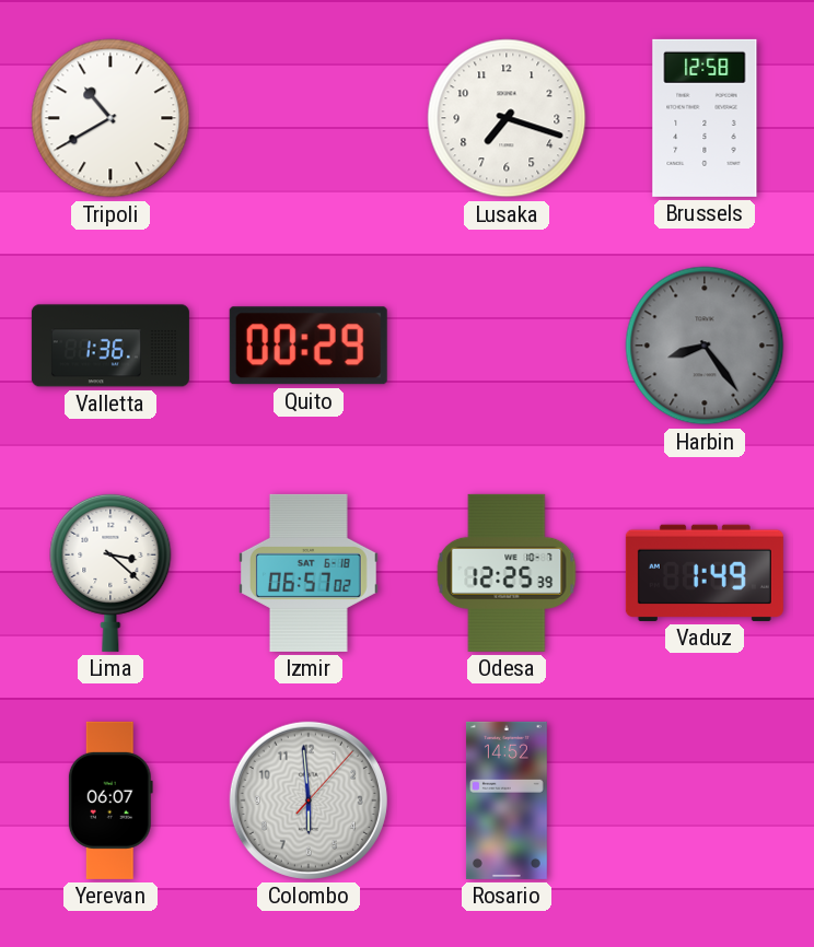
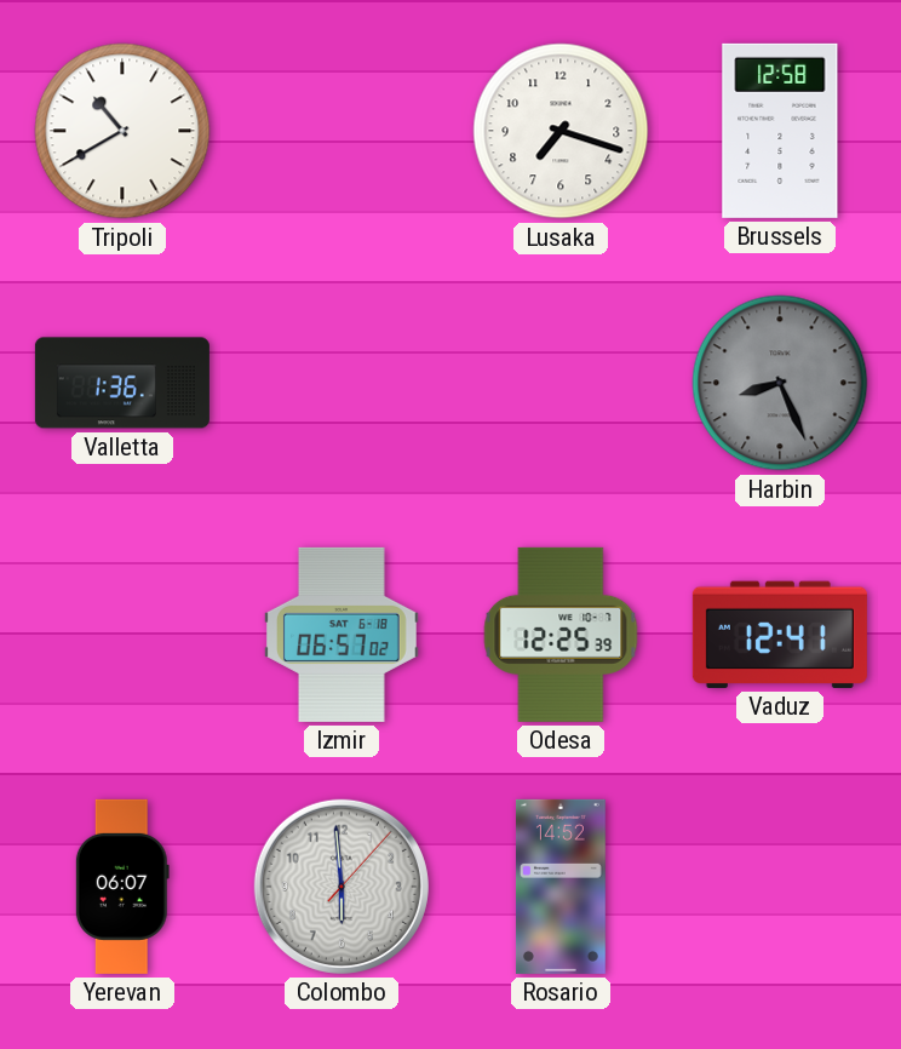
Quito: 00:29 -> none (309, 346)
Harbin: 8:24 -> 8:26 (780, 383)
Lima: 3:22 -> none (111, 572)
Vaduz: 1:49 -> 12:41 (780, 635)
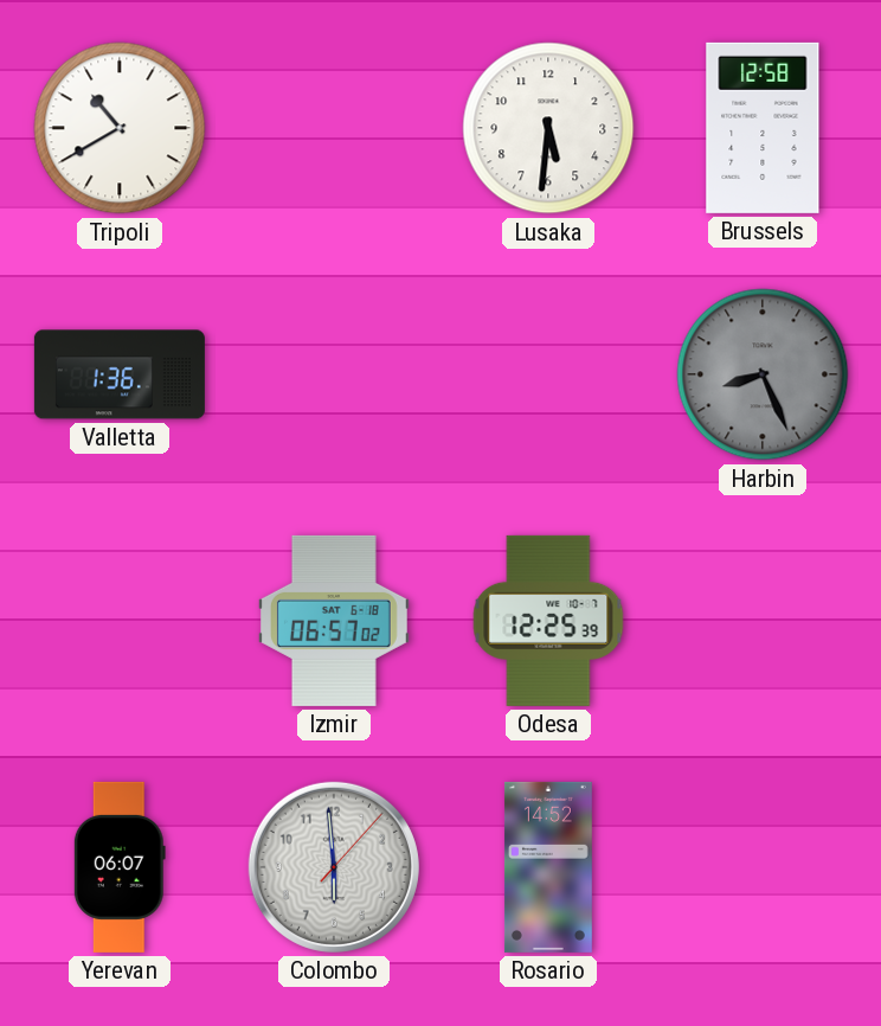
Lusaka: 7:18 -> 5:31 (548, 128)
Vaduz: 12:41 -> none (780, 635)
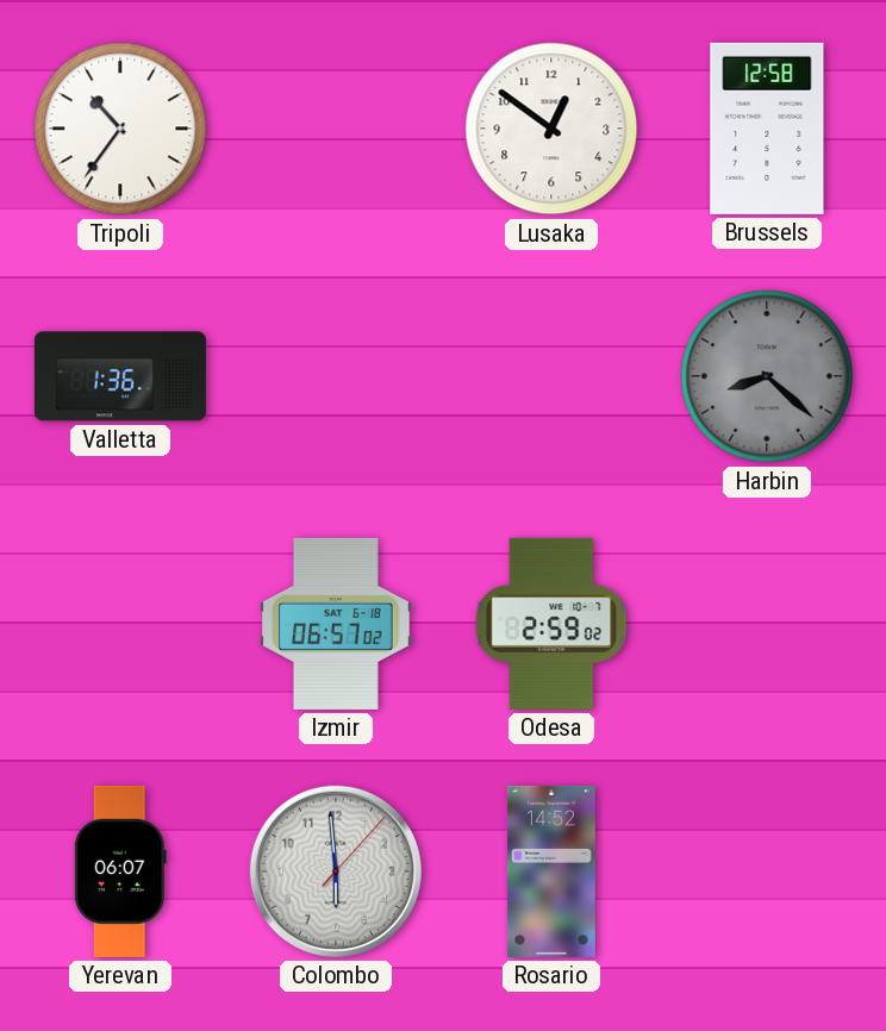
Tripoli: 10:40 -> 10:36 (120, 129)
Lusaka: 5:31 -> 12:51 (551, 129)
Harbin: 8:26 -> 8:22 (767, 376)
Odesa: 12:25 -> 2:59 (551, 624)
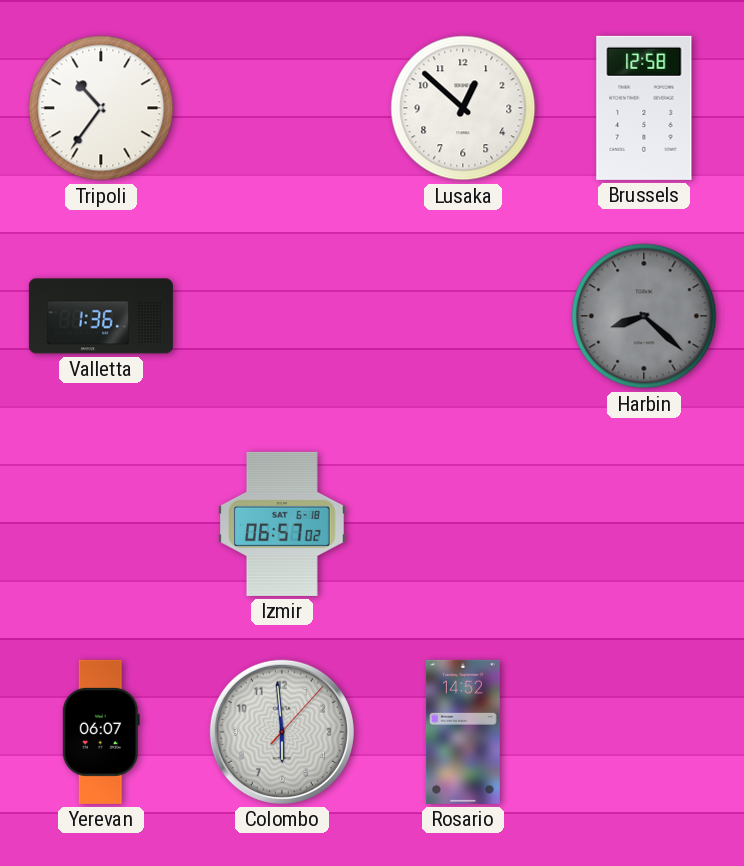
Lusaka: 12:51 -> 12:52 (463, 108)
Odesa: 2:59 -> none (551, 624)
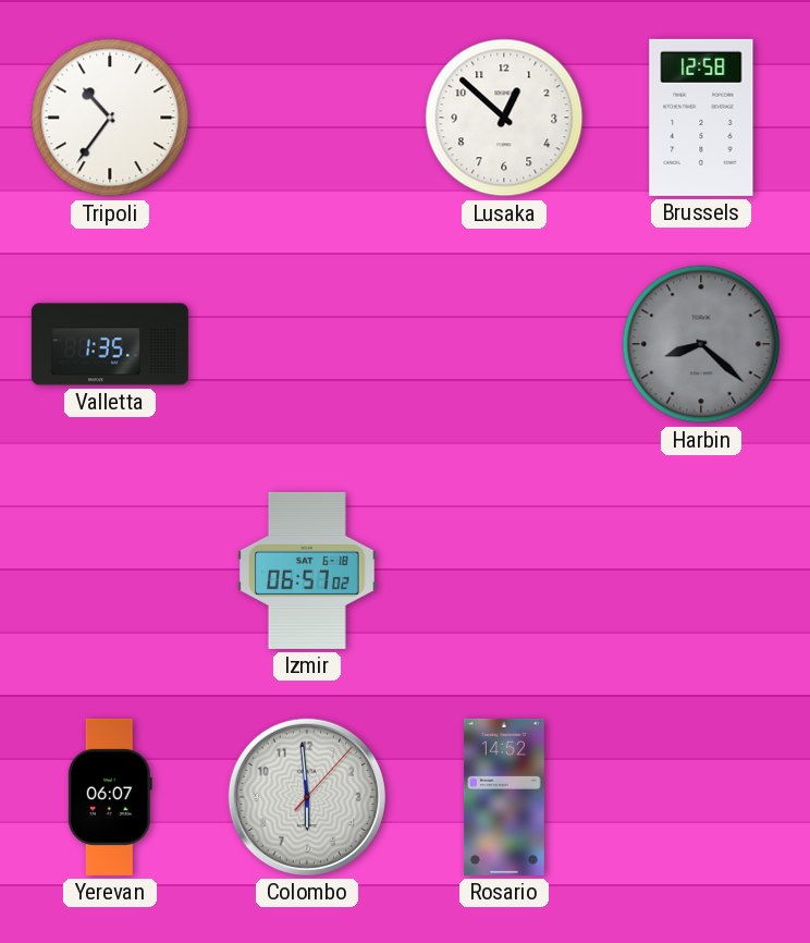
Valletta: 1:36 -> 1:35 (110, 344)
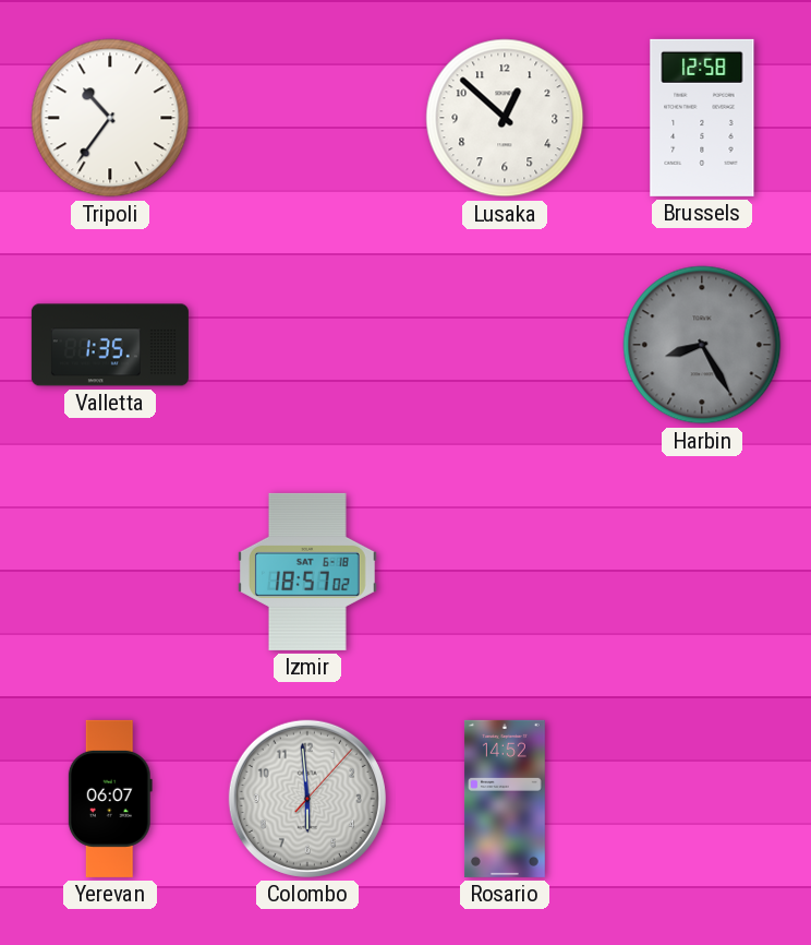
Harbin: 8:22 -> 8:25 (702, 345)
Izmir: 06:57 -> 18:57 (307, 572)
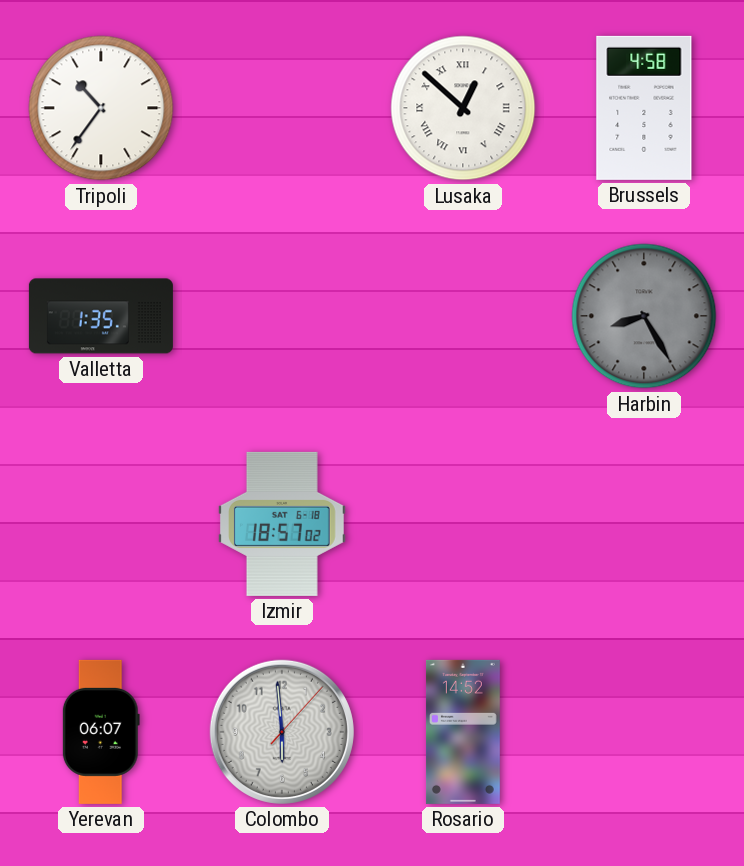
Lusaka numerals: Arabic -> Roman (463, 108)
Brussels: 12:58 -> 4:58 (644, 108)
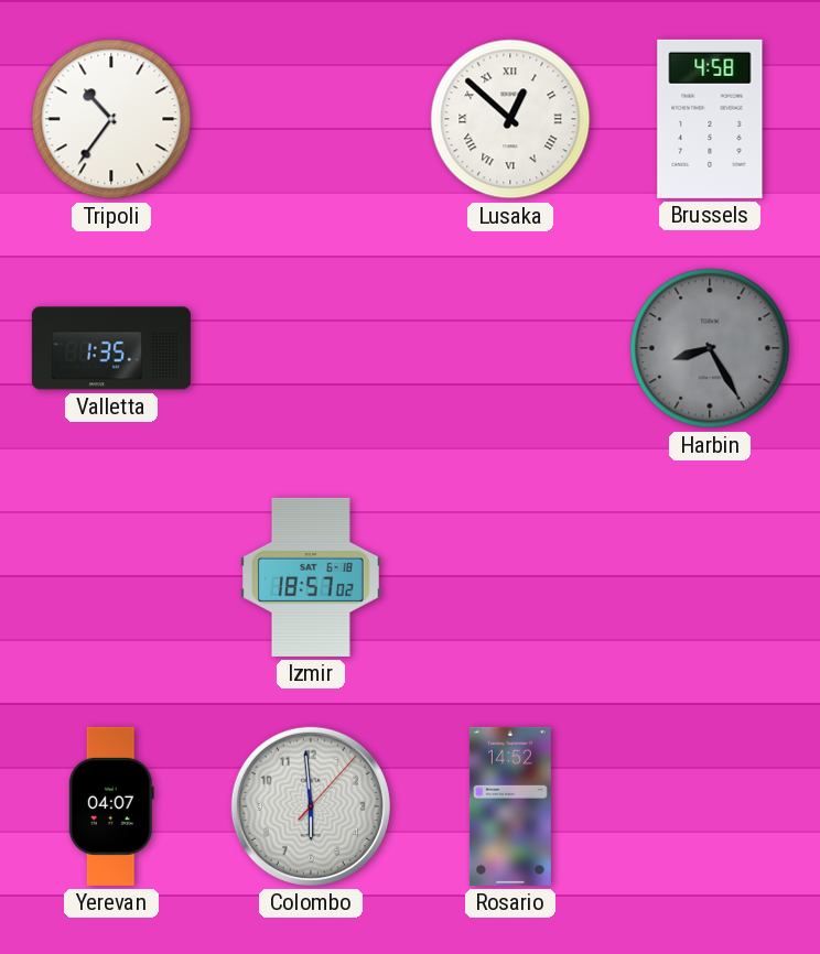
Yerevan: 06:07 -> 04:07 (111, 806)
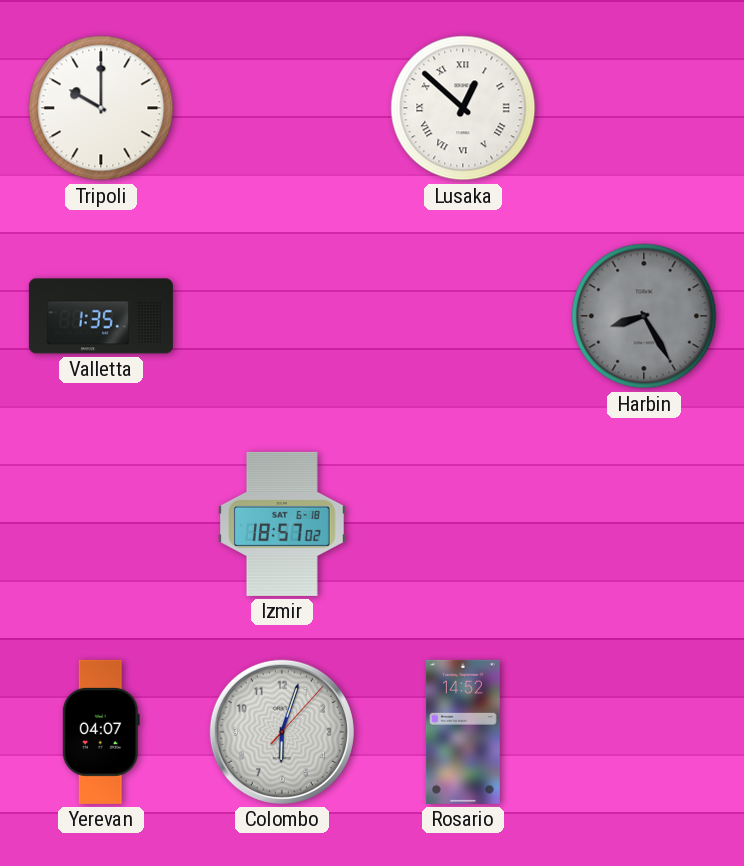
Tripoli: 10:36 -> 10:00 (101, 108)
Brussels: 4:58 -> none (710, 119)
Colombo: 5:59 -> 6:03 (282, 732)
